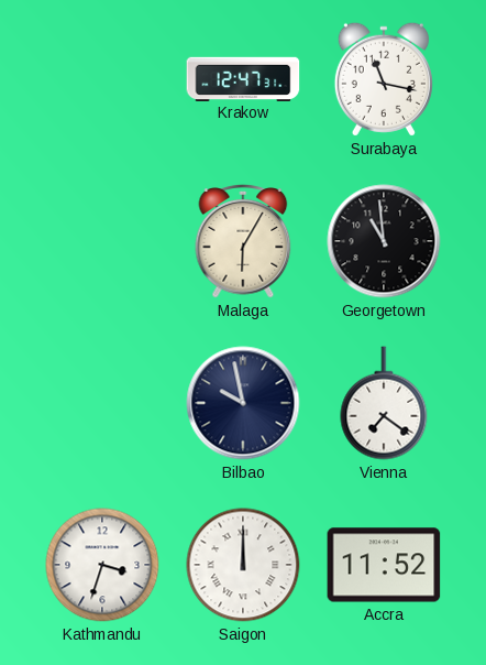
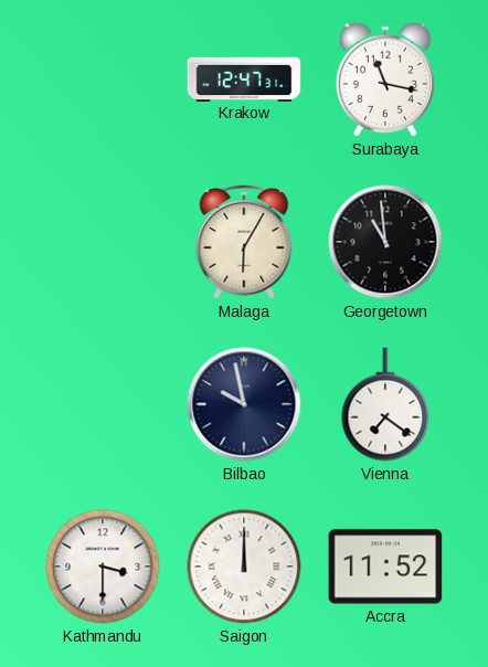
Kathmandu: 3:33 -> 3:30 (103, 567)
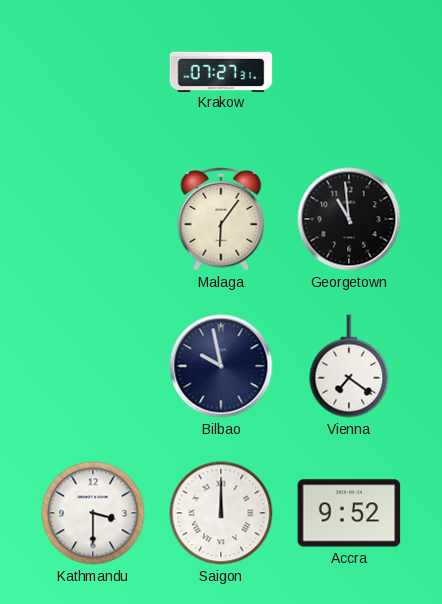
Krakow: 12:47 -> 07:27 (221, 71)
Surabaya: 11:17 -> none (385, 80)
Malaga: 6:05 -> 6:06 (221, 220)
Accra: 11:52 -> 9:52 (349, 513)
